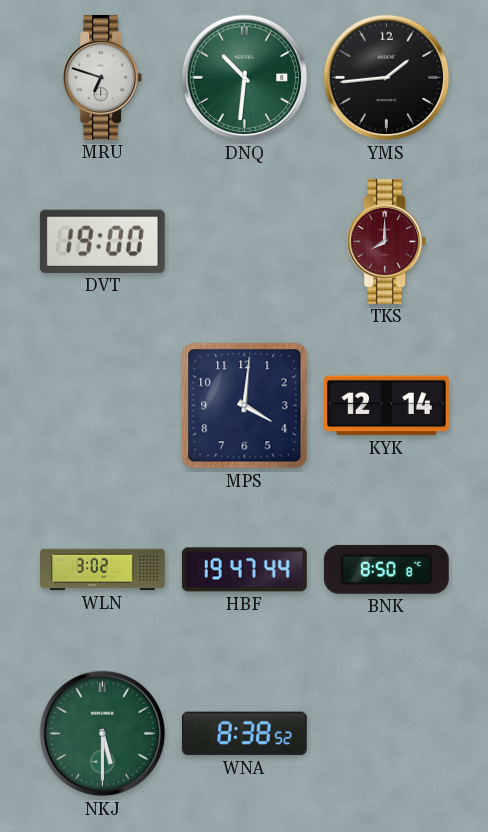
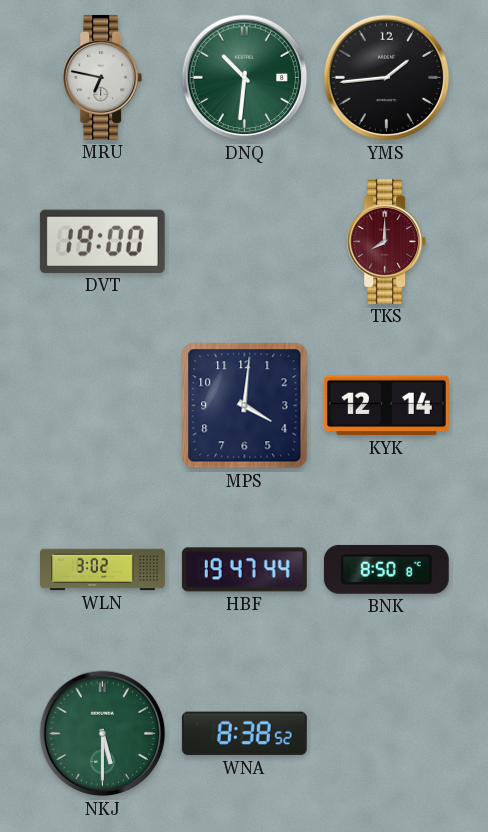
MRU: 6:48 -> 6:47 (103, 77)
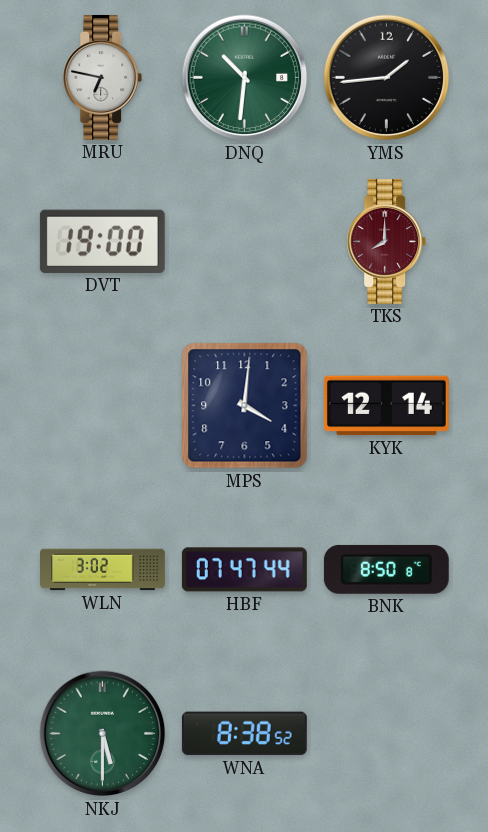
HBF: 19:47 -> 07:47 (244, 570)
